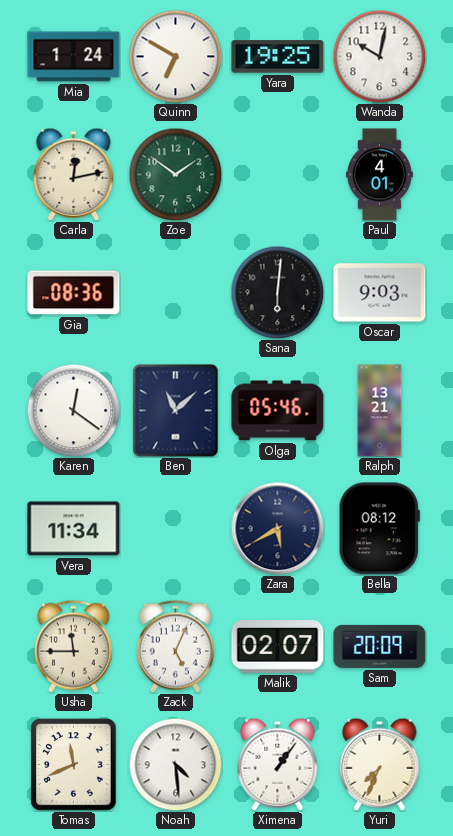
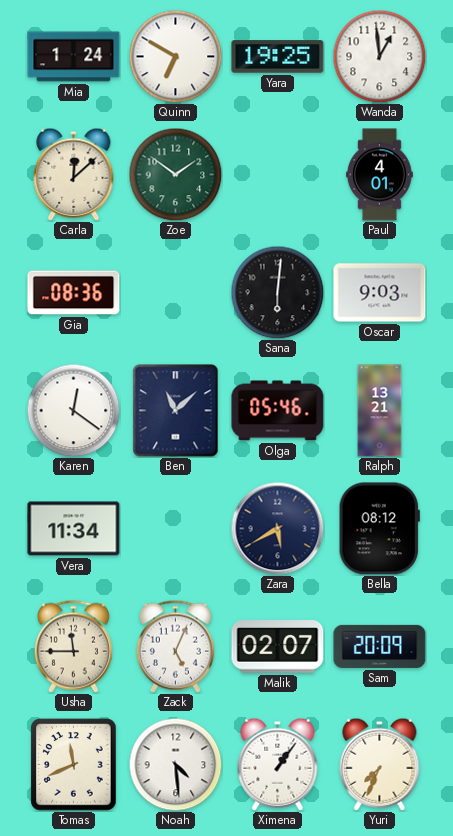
Wanda: 10:02 -> 12:59 (379, 56)
Carla: 12:13 -> 12:08 (74, 174)
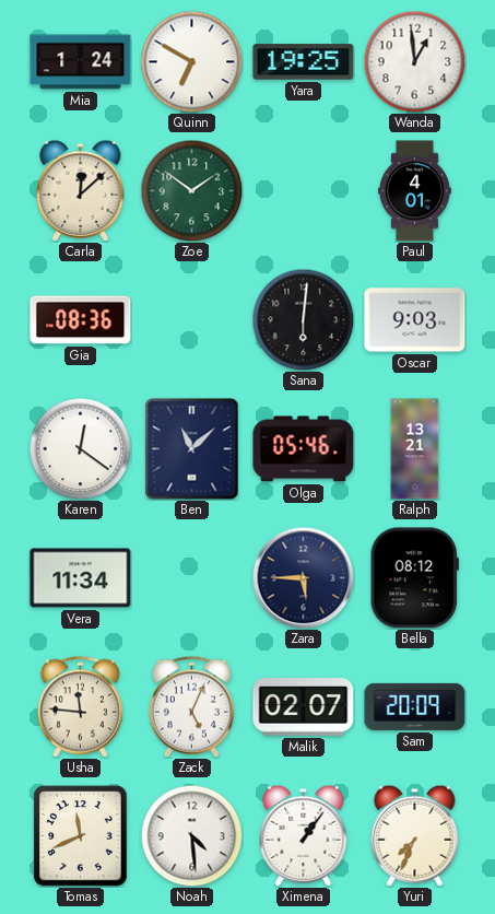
Zara: 5:40 -> 5:45 (303, 577)
Usha: 11:45 -> 11:46 (80, 706)
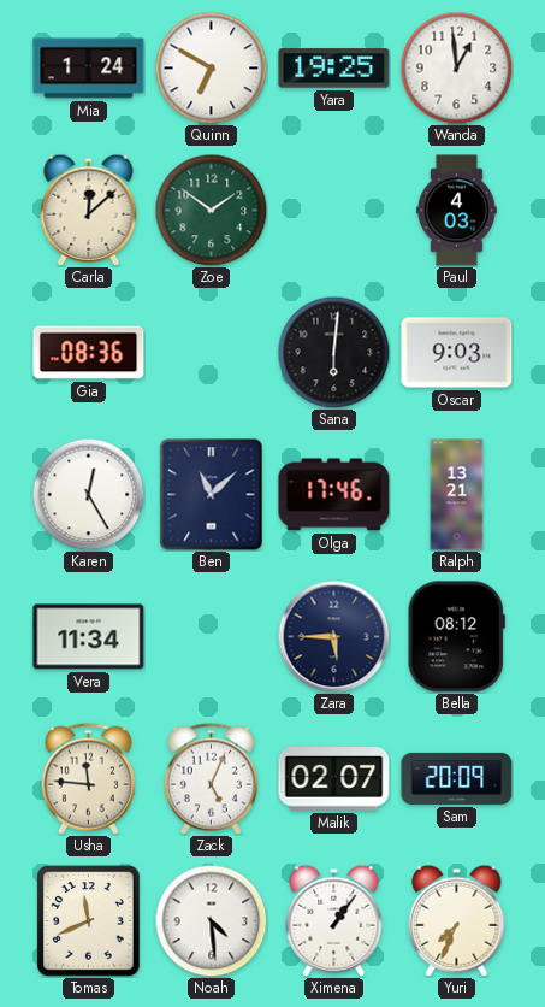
Paul: 4:01 -> 4:03 (456, 211)
Karen: 12:21 -> 12:25 (88, 494)
Olga: 05:46 -> 17:46 (334, 495)
